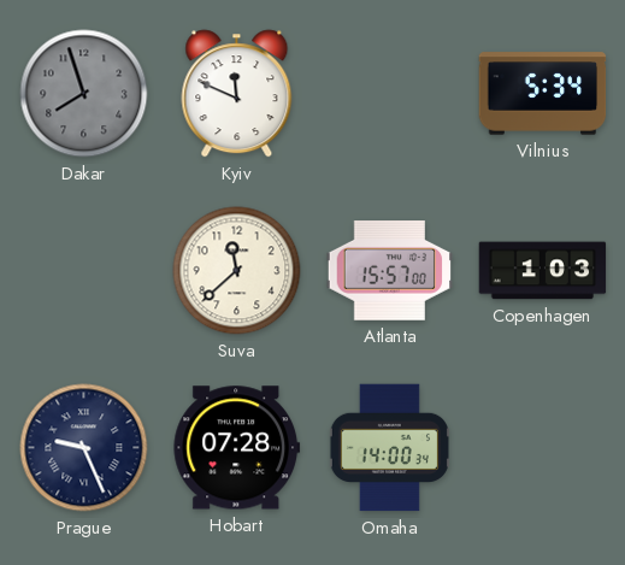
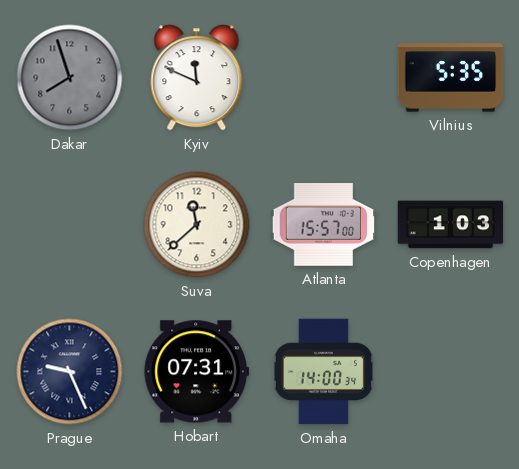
Vilnius: 5:34 -> 5:35 (451, 78)
Hobart: 07:28 -> 07:31 (197, 372)
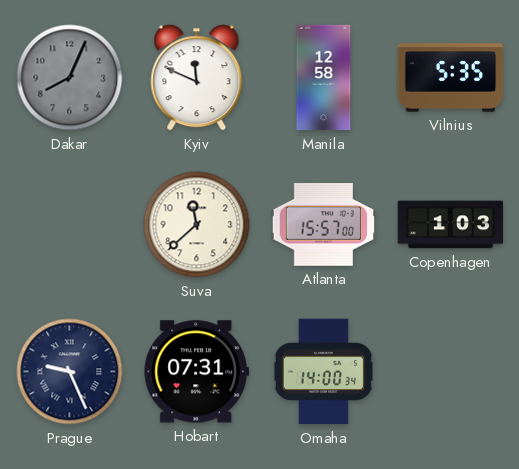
Dakar: 7:57 -> 8:04 (70, 78)
Manila: none -> 12:58 (324, 78)
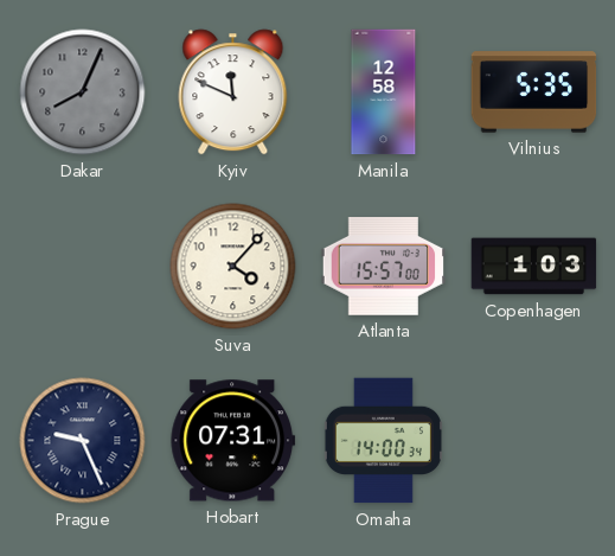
Suva: 11:38 -> 4:07 (233, 267)
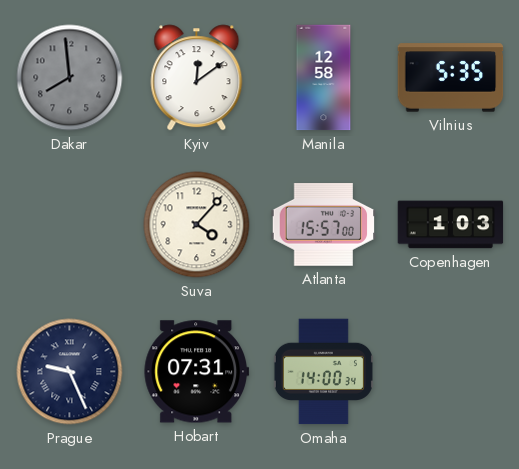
Dakar: 8:04 -> 7:59 (70, 78)
Kyiv: 11:49 -> 12:09 (197, 78)
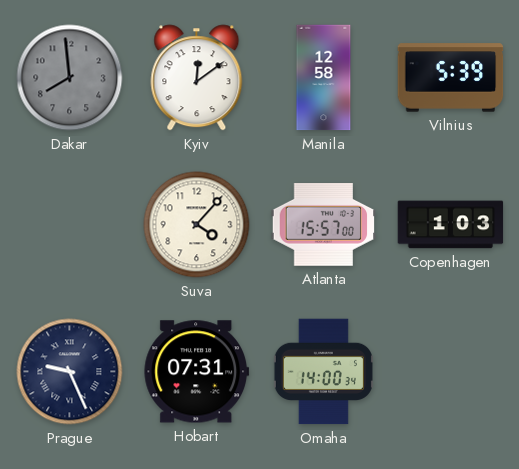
Vilnius: 5:35 -> 5:39 (451, 78)
